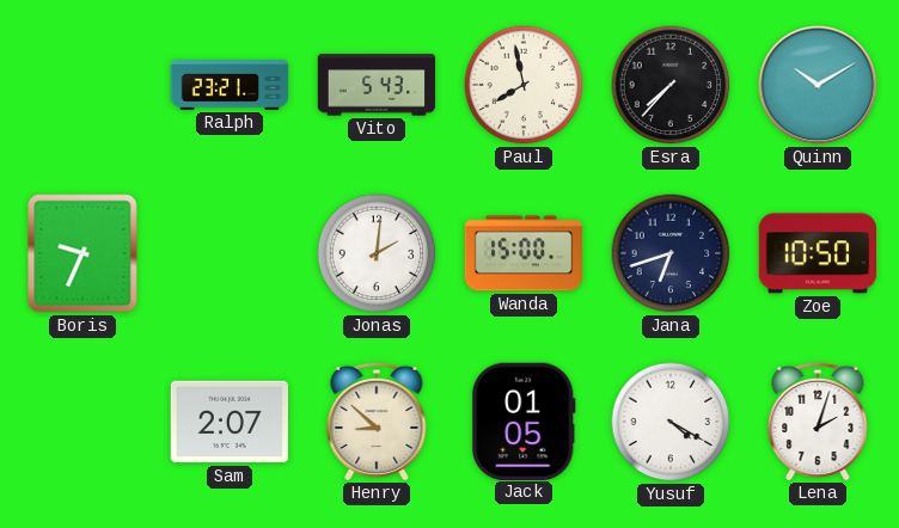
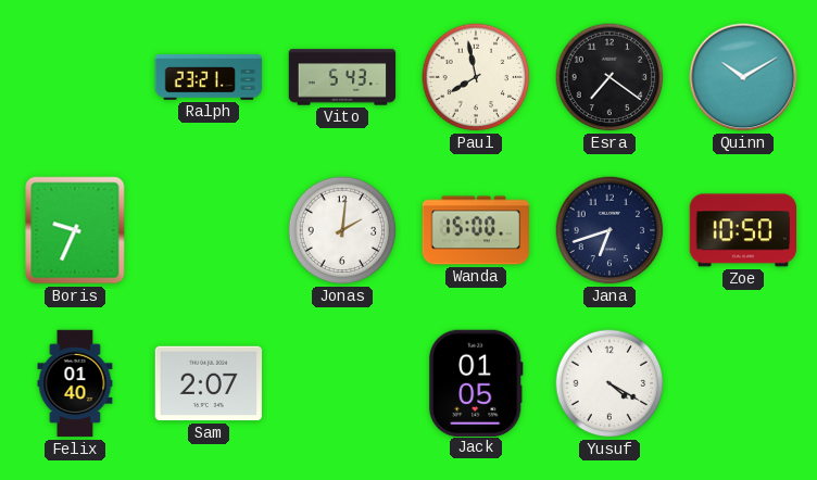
Esra: 7:37 -> 7:21 (609, 77)
Felix: none -> 01:40 (75, 383)
Henry: 8:52 -> none (377, 420)
Lena: 2:03 -> none (818, 420)
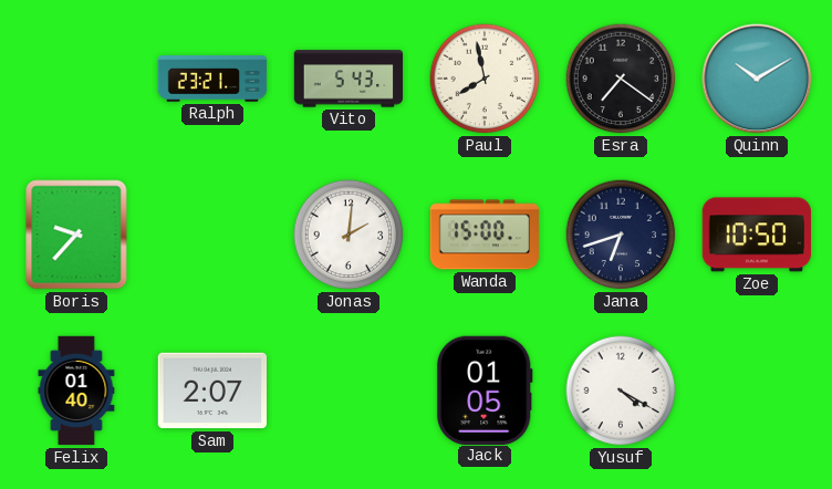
Boris: 9:34 -> 9:37 (76, 235)
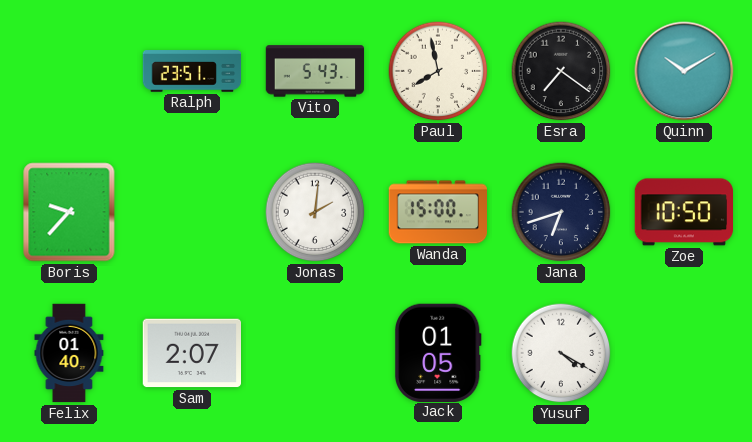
Ralph: 23:21 -> 23:51 (192, 71)
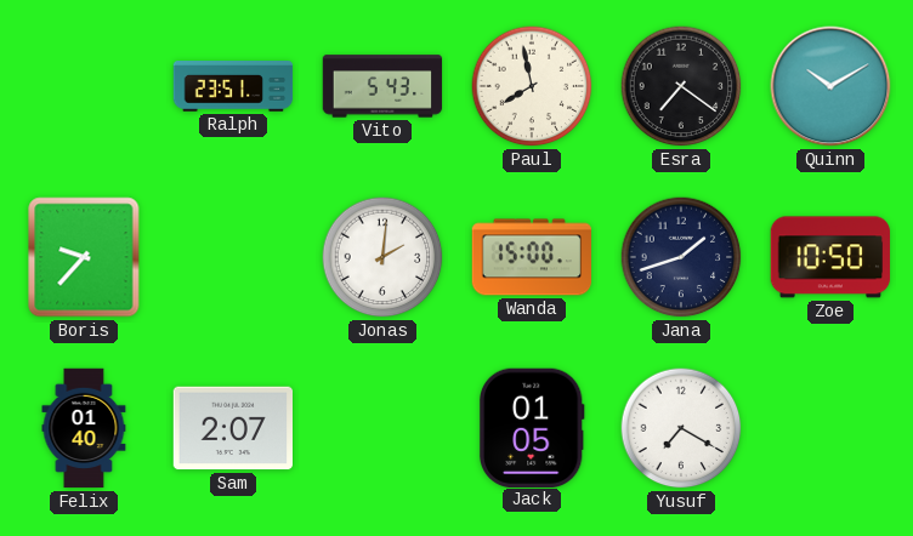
Jana: 6:42 -> 1:42 (681, 257)
Yusuf: 4:20 -> 7:20 (681, 428)
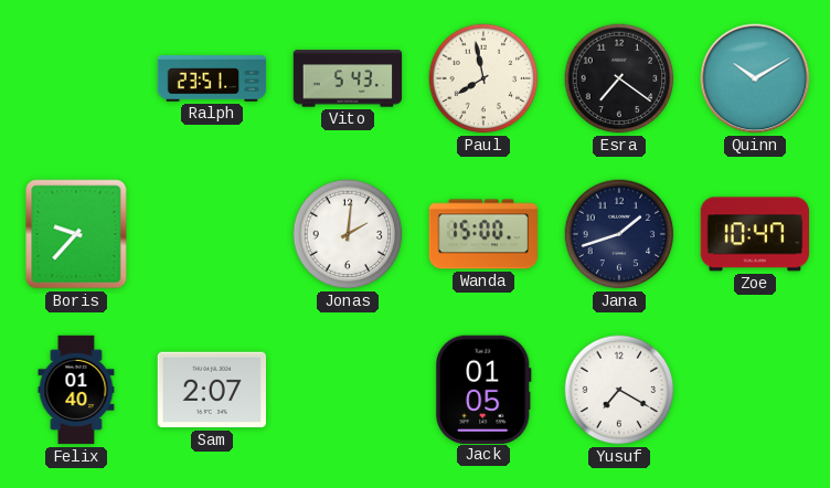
Zoe: 10:50 -> 10:47 (754, 234)
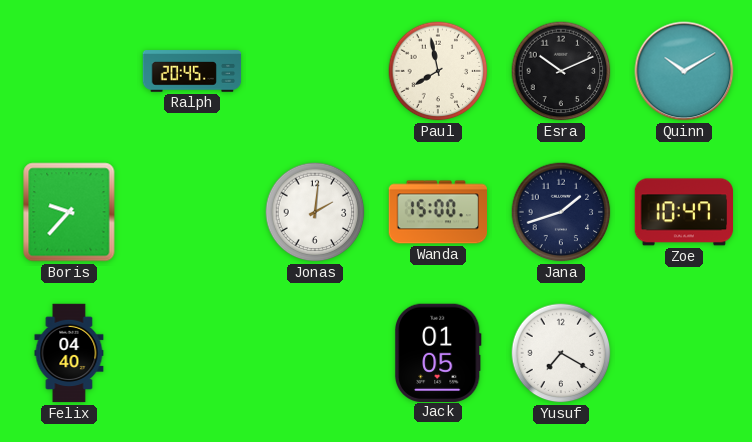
Ralph: 23:51 -> 20:45 (192, 71)
Vito: 5:43 -> none (348, 78)
Esra: 7:21 -> 10:11 (561, 71)
Felix: 01:40 -> 04:40 (69, 353)
Sam: 2:07 -> none (211, 390)
